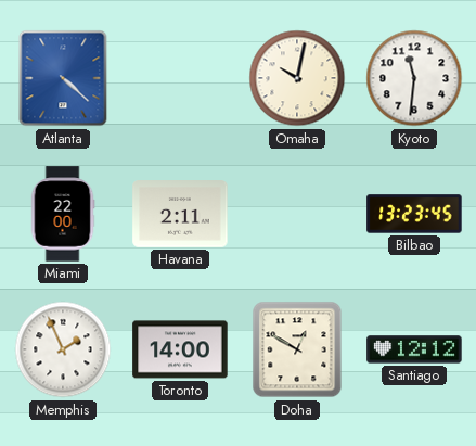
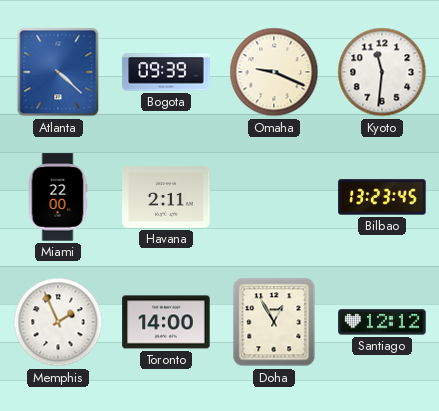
Bogota: none -> 09:39 (166, 72)
Omaha: 10:02 -> 9:19 (274, 72)
Doha: 12:50 -> 12:55 (274, 322)
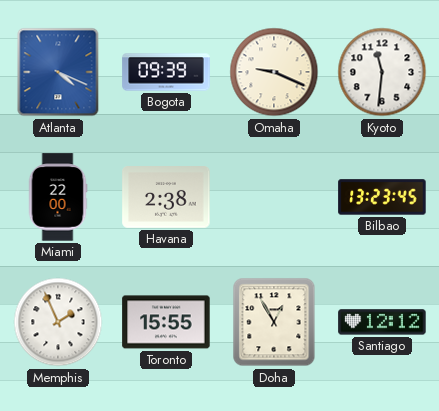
Atlanta: 4:22 -> 4:19 (58, 72)
Havana: 2:11 -> 2:38 (166, 197)
Toronto: 14:00 -> 15:55 (166, 322)
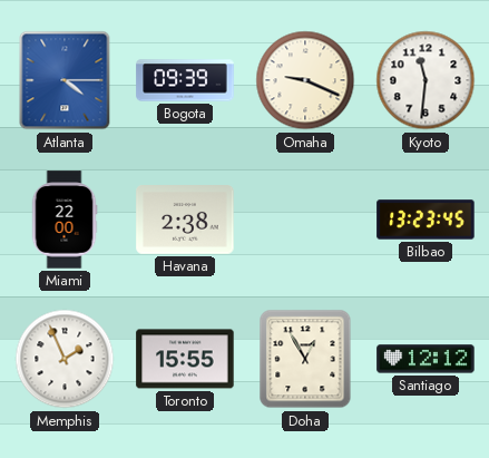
Atlanta: 4:19 -> 4:15 (65, 80)
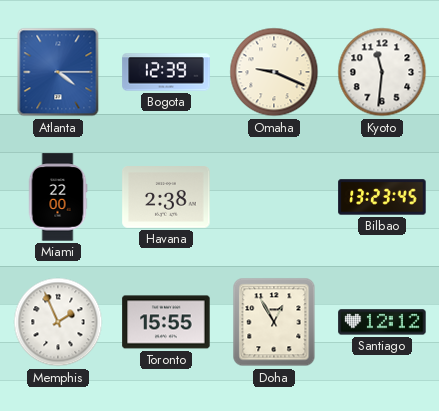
Bogota: 09:39 -> 12:39 (166, 72)
